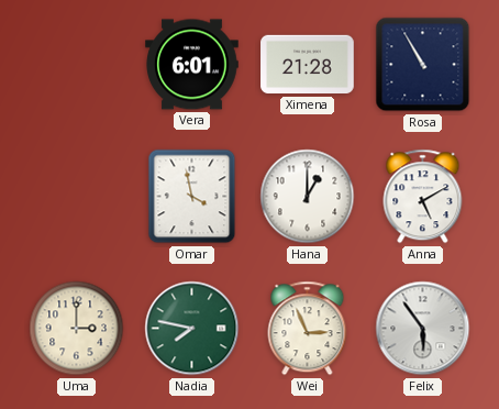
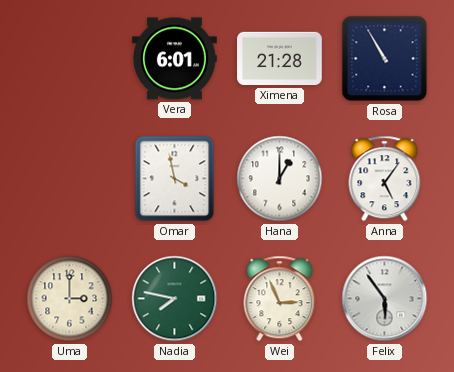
Anna: 5:10 -> 5:06 (385, 179)
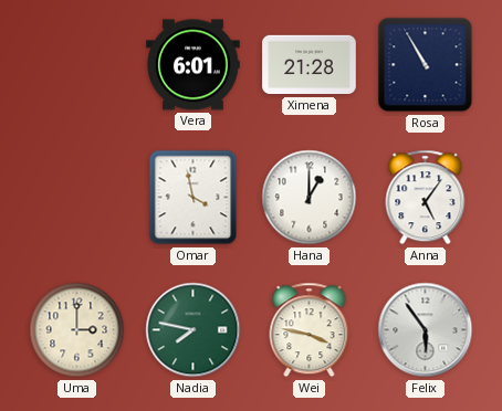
Wei: 2:56 -> 3:47 (310, 330)
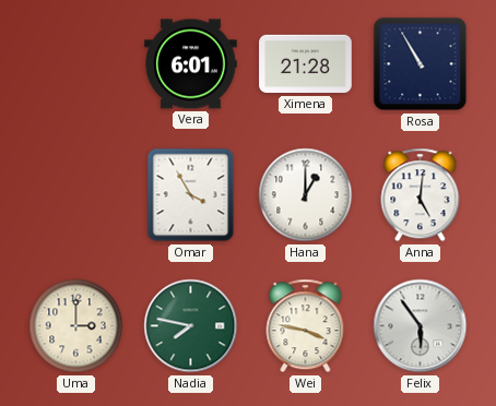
Omar: 3:58 -> 3:55 (191, 195)
Anna: 5:06 -> 5:01 (421, 195)
